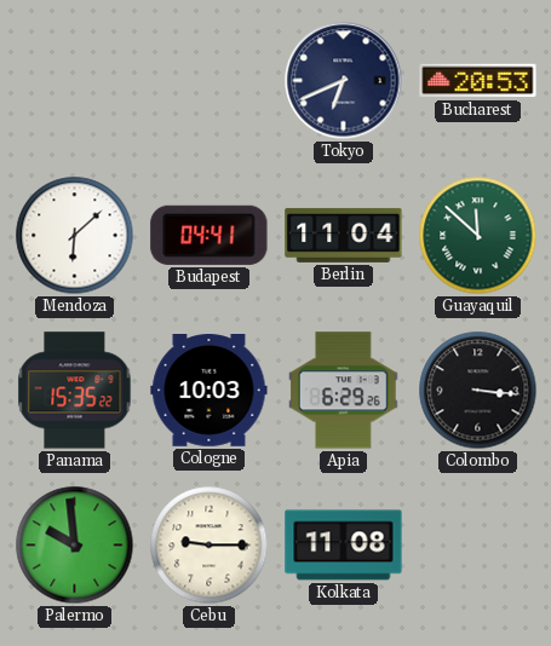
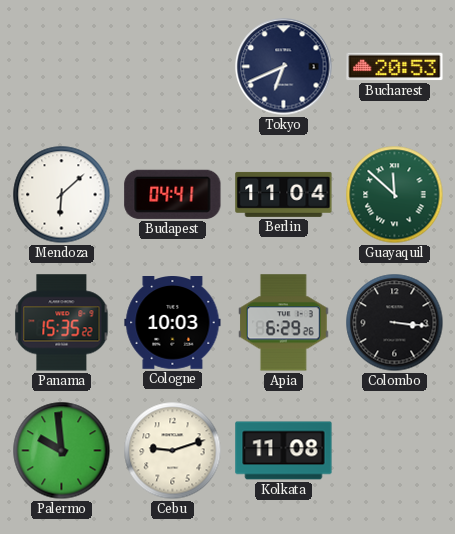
Cebu: 9:15 -> 9:12 (173, 451)
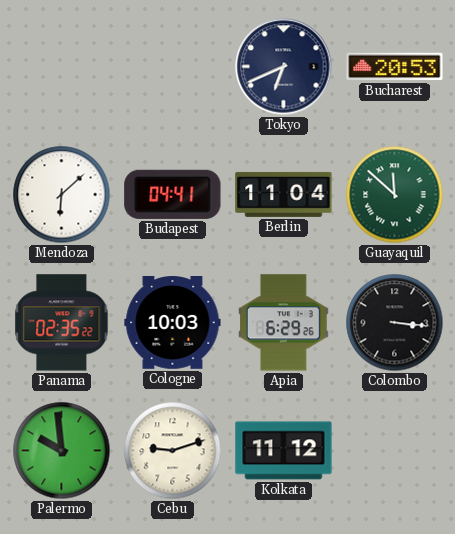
Panama: 15:35 -> 02:35 (62, 323)
Kolkata: 11:08 -> 11:12 (284, 451)
